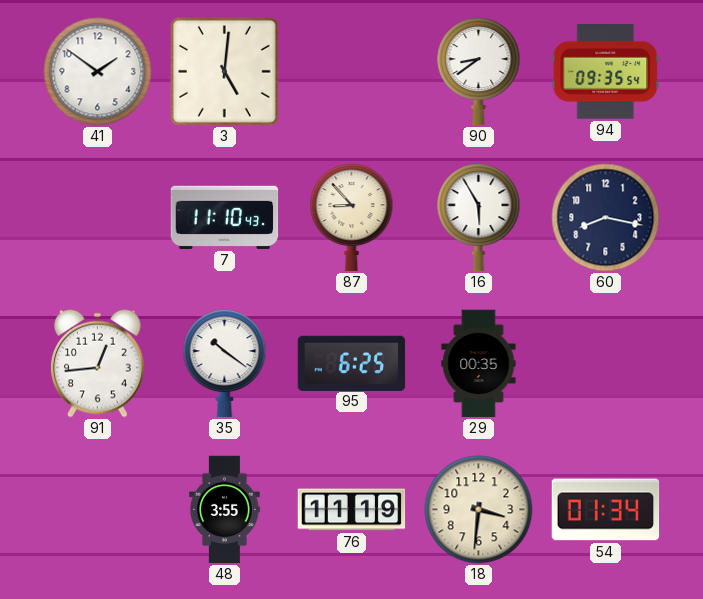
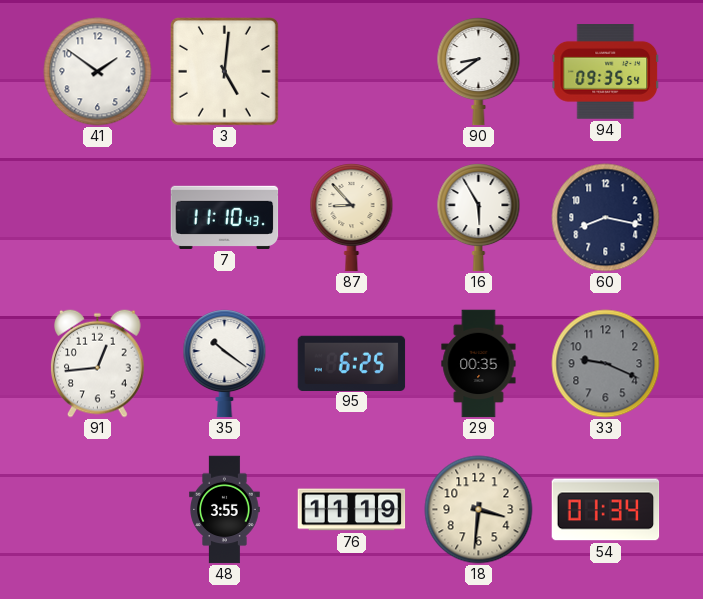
33: none -> 9:19 (606, 364)
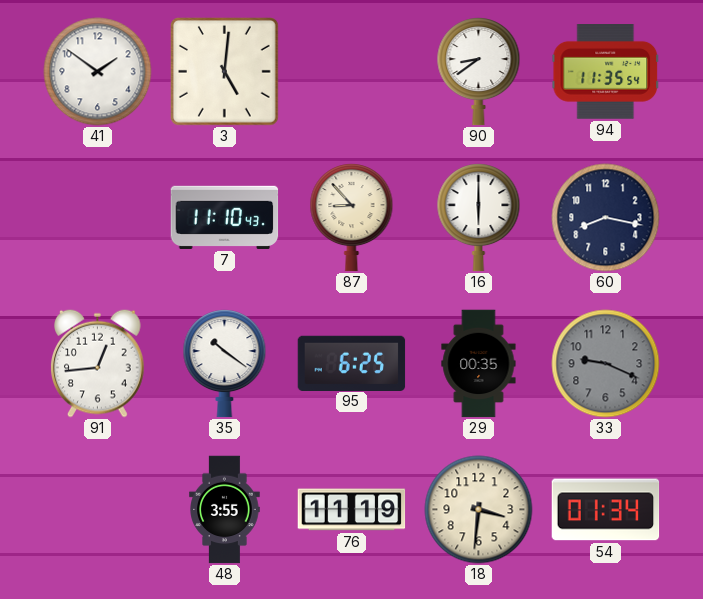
94: 09:35 -> 11:35 (606, 72)
16: 5:55 -> 6:00 (479, 218)
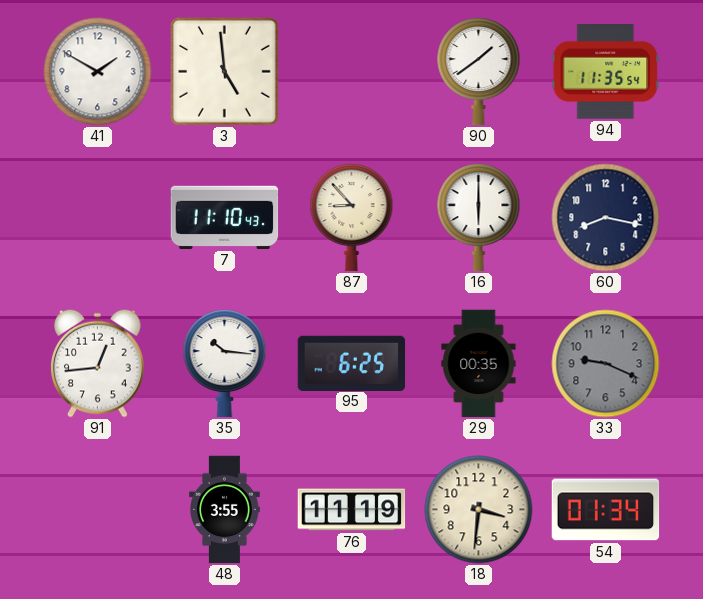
41: 1:51 -> 1:50 (98, 72)
3: 5:01 -> 4:59 (225, 72)
90: 8:39 -> 1:39 (479, 72)
35: 10:21 -> 10:16 (225, 364)
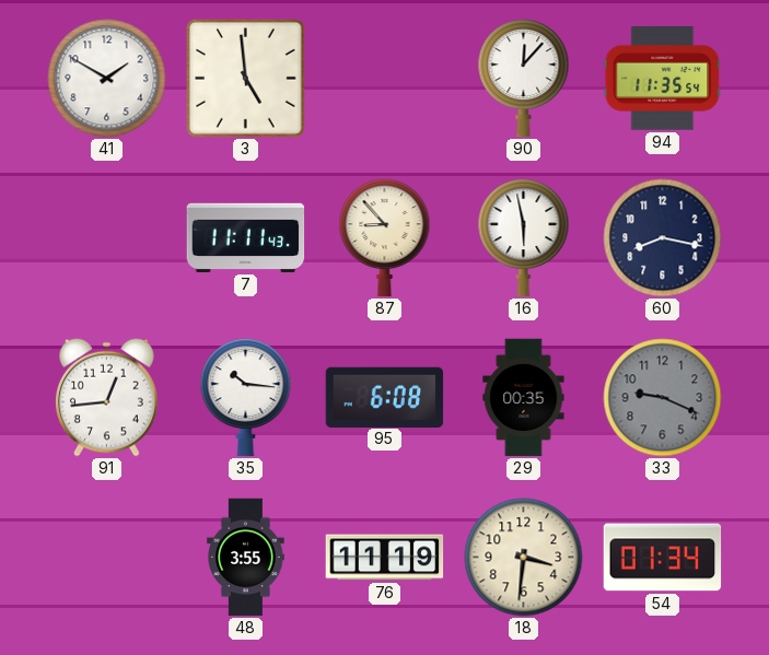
90: 1:39 -> 12:07 (524, 79)
7: 11:10 -> 11:11 (246, 237)
16: 6:00 -> 5:58 (524, 238)
95: 6:25 -> 6:08 (385, 397)
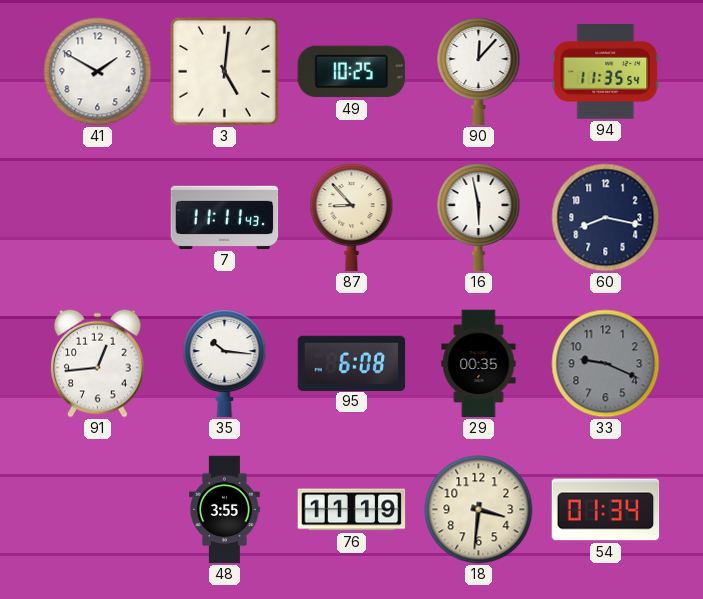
3: 4:59 -> 5:01 (225, 72)
49: none -> 10:25 (352, 72)
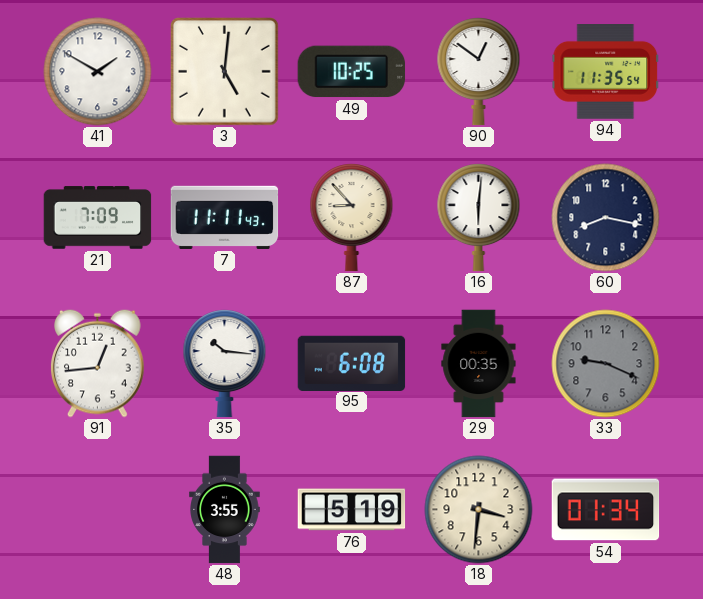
90: 12:07 -> 12:51 (479, 72)
21: none -> 7:09 (98, 218)
16: 5:58 -> 6:01 (479, 218)
76: 11:19 -> 5:19 (352, 510)
